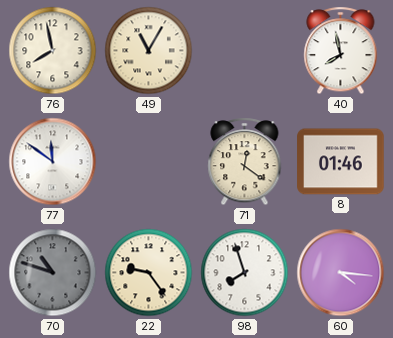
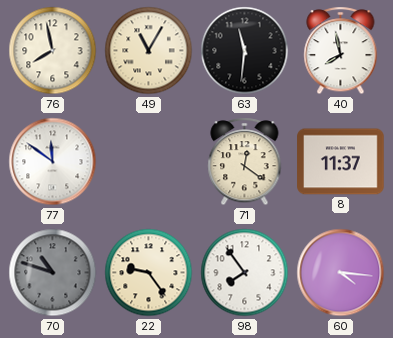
63: none -> 11:31 (245, 51)
8: 01:46 -> 11:37 (341, 162)
98: 7:57 -> 7:54 (245, 273)
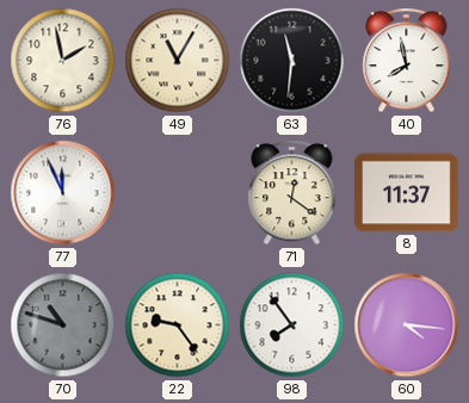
76: 7:58 -> 1:58 (63, 61)
77: 11:51 -> 11:56 (63, 193)
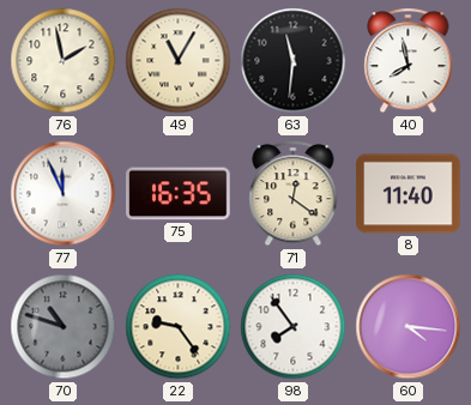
75: none -> 16:35 (179, 194)
8: 11:37 -> 11:40 (409, 194)
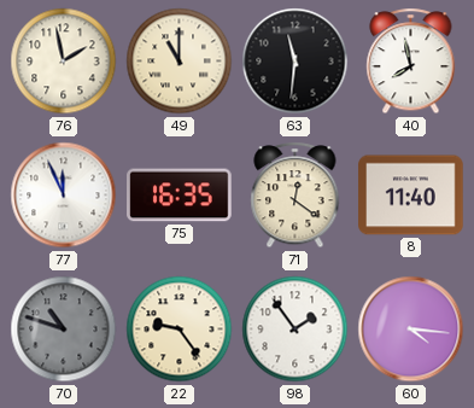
49: 11:05 -> 11:00 (180, 62)
98: 7:54 -> 1:54 (295, 330)
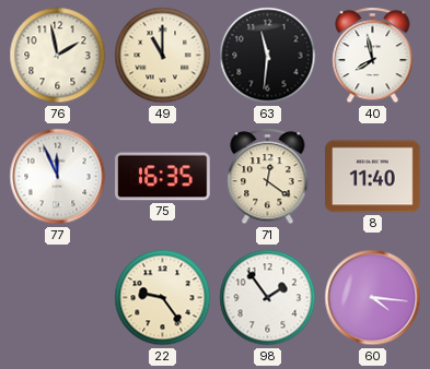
70: 10:48 -> none (64, 330)
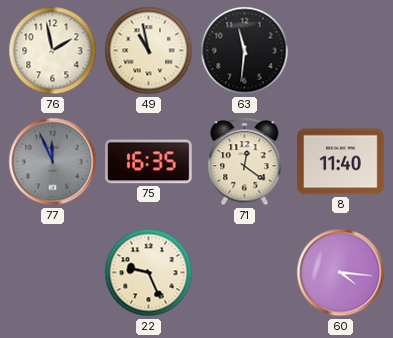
49: 11:00 -> 10:58 (149, 51)
40: 7:58 -> none (373, 56)
77 dial: white -> grey (53, 162)
22: 9:24 -> 9:26 (149, 273)
98: 1:54 -> none (268, 298)
